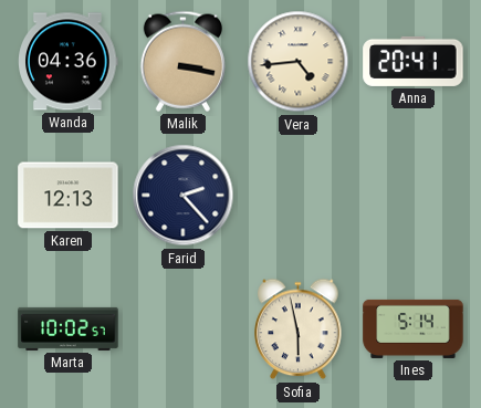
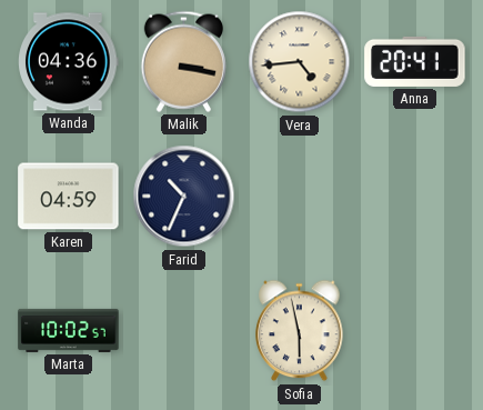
Karen: 12:13 -> 04:59 (69, 197)
Farid: 2:23 -> 10:34 (184, 197)
Ines: 5:14 -> none (414, 328)
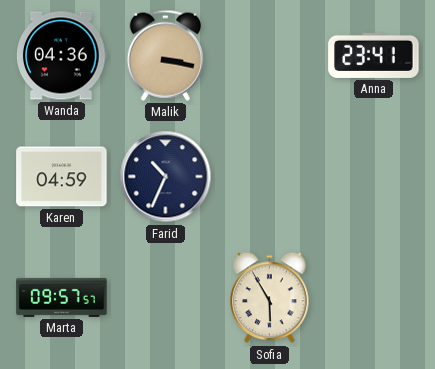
Vera: 4:44 -> none (300, 62)
Anna: 20:41 -> 23:41 (374, 55)
Marta: 10:02 -> 09:57 (62, 297)
Sofia: 5:58 -> 5:55 (270, 298)
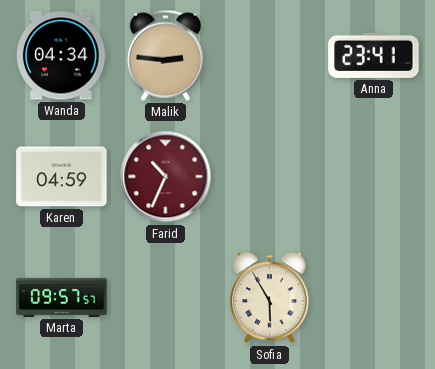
Wanda: 04:36 -> 04:34 (62, 56)
Malik: 3:17 -> 2:46 (165, 55)
Farid dial: navy -> burgundy (166, 177)
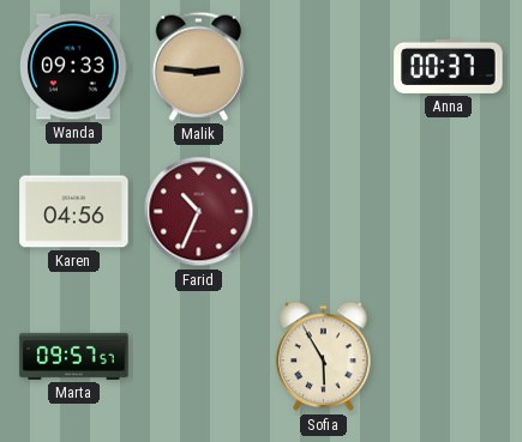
Wanda: 04:34 -> 09:33 (74, 67)
Anna: 23:41 -> 00:37 (449, 66)
Karen: 04:59 -> 04:56 (74, 212)
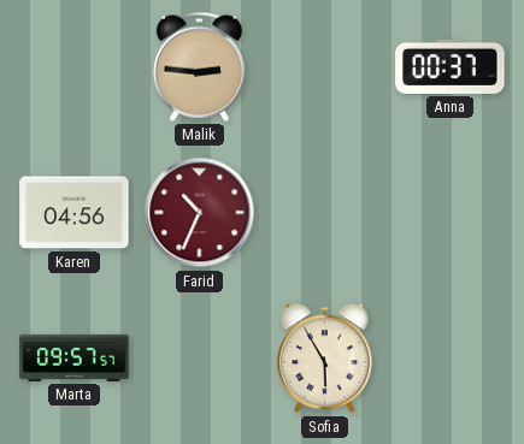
Wanda: 09:33 -> none (74, 67)
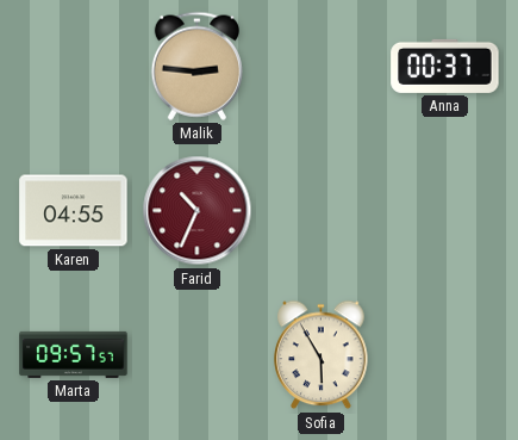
Karen: 04:56 -> 04:55 (74, 211)
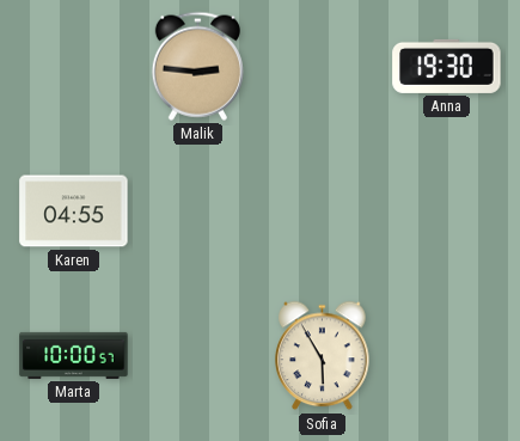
Anna: 00:37 -> 19:30 (447, 66)
Farid: 10:34 -> none (198, 211)
Marta: 09:57 -> 10:00 (74, 355)
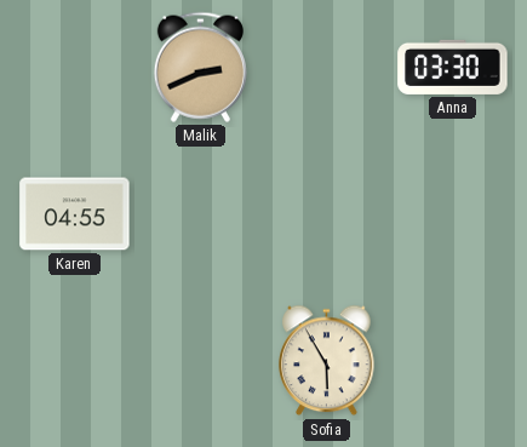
Malik: 2:46 -> 2:41 (200, 67)
Anna: 19:30 -> 03:30 (453, 67)
Marta: 10:00 -> none (74, 355)
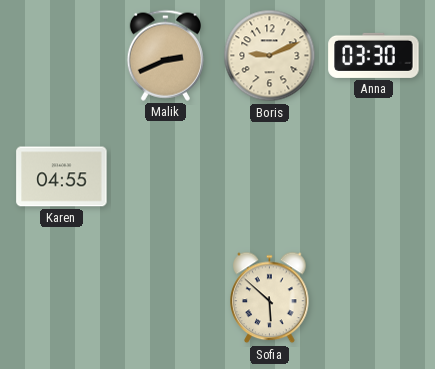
Boris: none -> 9:11 (270, 56)
Sofia: 5:55 -> 5:52 (270, 298)
